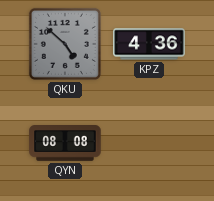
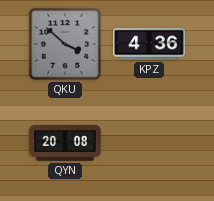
QKU: 4:52 -> 3:52 (65, 44)
QYN: 08:08 -> 20:08 (65, 144)
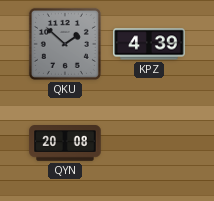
QKU: 3:52 -> 1:52 (65, 44)
KPZ: 4:36 -> 4:39 (149, 44)
